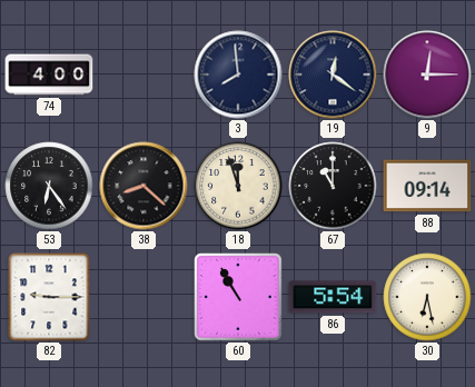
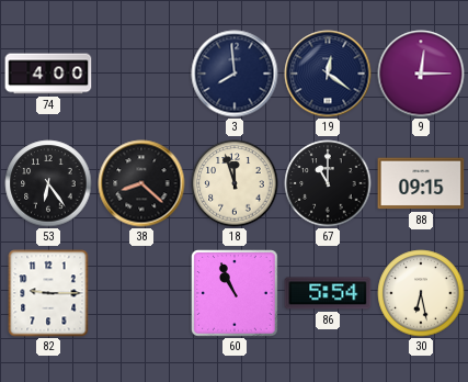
88: 09:14 -> 09:15 (421, 183)
60: 10:55 -> 10:56 (235, 293)
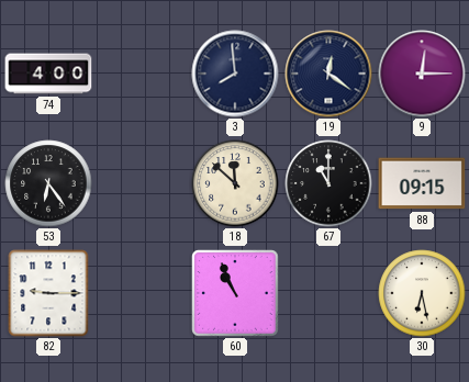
38: 8:22 -> none (141, 183)
18: 11:57 -> 11:52 (235, 183)
86: 5:54 -> none (328, 293)
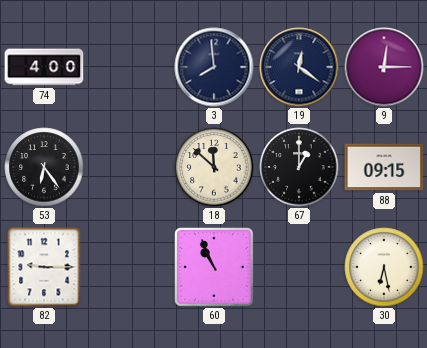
67: 11:00 -> 1:00 (299, 167)
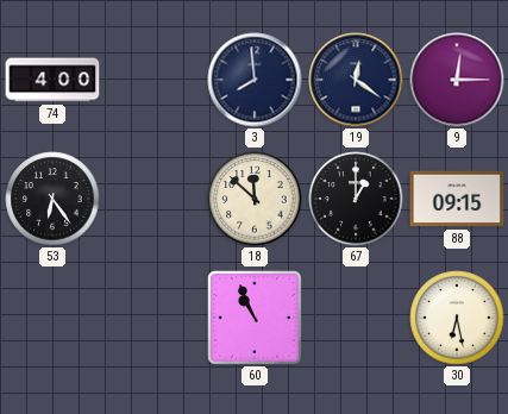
82: 9:15 -> none (44, 267)
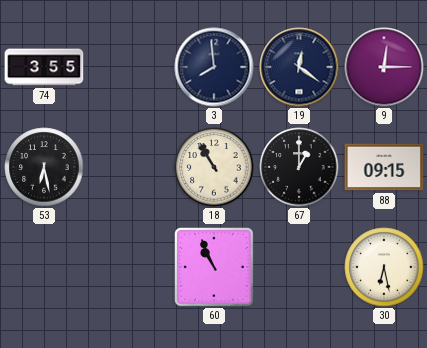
74: 4:00 -> 3:55 (44, 67)
53: 6:24 -> 6:28 (44, 167)
18: 11:52 -> 10:55 (214, 167)
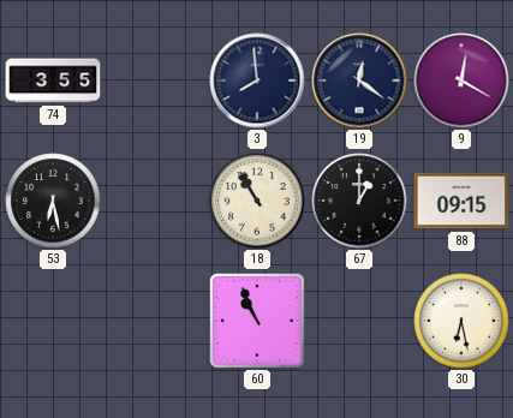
9: 12:15 -> 12:20 (461, 80)
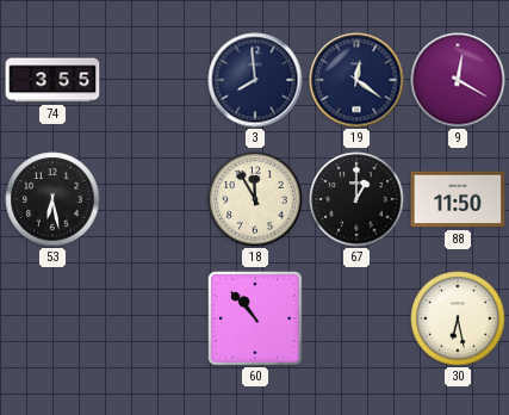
18: 10:55 -> 11:55 (255, 199)
88: 09:15 -> 11:50 (458, 199)
60: 10:56 -> 10:53 (255, 318)
